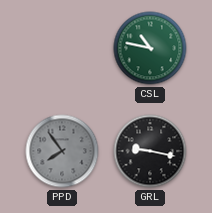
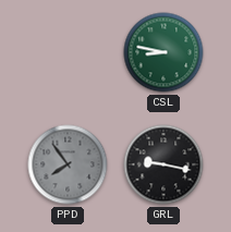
CSL: 10:47 -> 8:47 (163, 52)
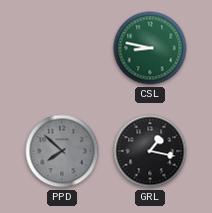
PPD: 7:54 -> 7:52 (62, 151)
GRL: 9:17 -> 1:17 (150, 151)
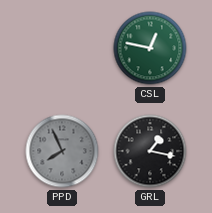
CSL: 8:47 -> 12:47 (150, 48)
PPD: 7:52 -> 7:56 (62, 151)
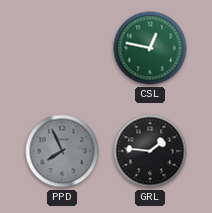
GRL: 1:17 -> 1:46 (150, 151)
